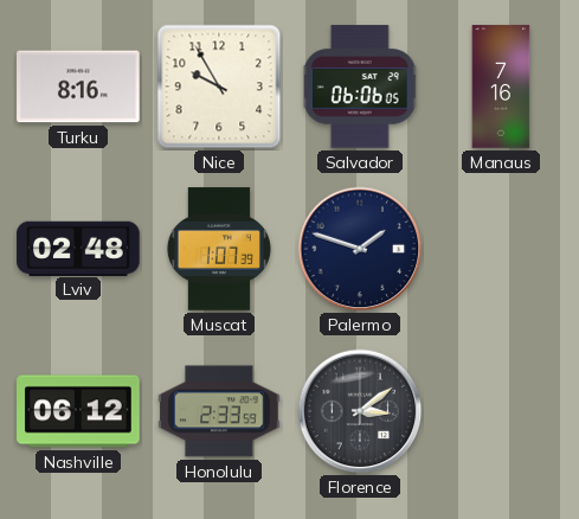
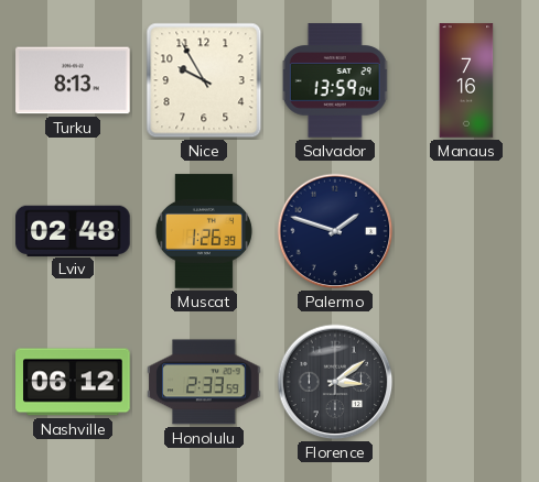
Turku: 8:16 -> 8:13 (73, 80)
Salvador: 06:06 -> 13:59 (335, 80)
Muscat: 1:07 -> 1:26 (204, 231)
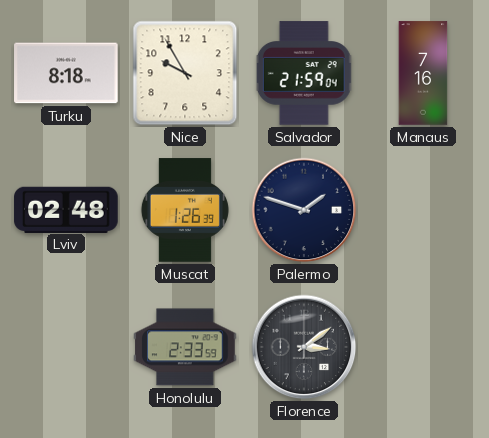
Turku: 8:13 -> 8:18 (66, 73)
Salvador: 13:59 -> 21:59 (304, 73)
Nashville: 06:12 -> none (73, 382)
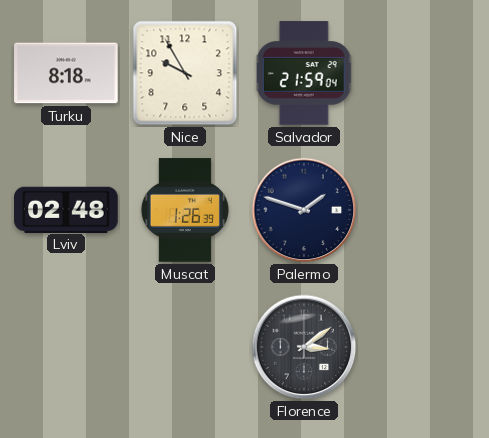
Manaus: 7:16 -> none (423, 73)
Honolulu: 2:33 -> none (185, 347)
